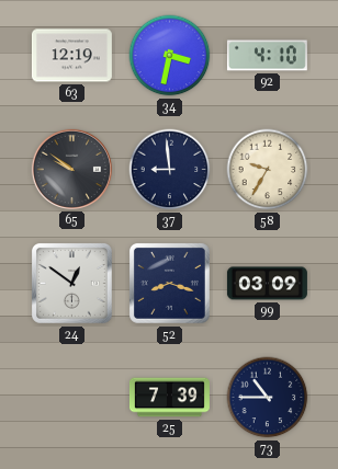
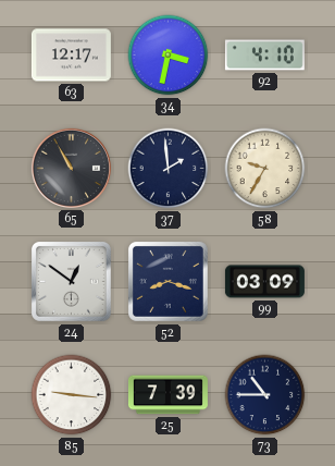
63: 12:19 -> 12:17 (71, 56)
65: 9:51 -> 10:55 (71, 168)
37: 8:59 -> 1:59 (169, 169)
85: none -> 9:16 (72, 395)
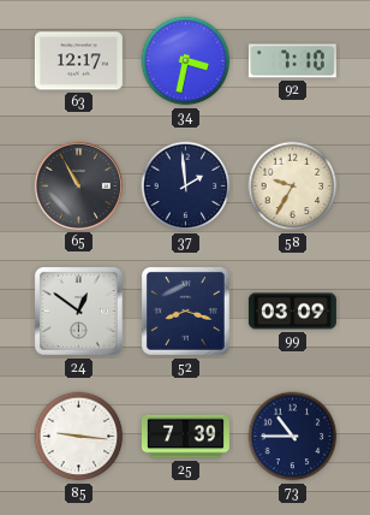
92: 4:10 -> 7:10 (292, 61)
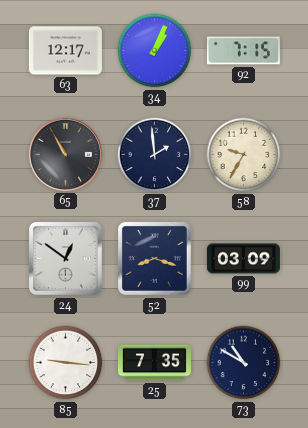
34: 3:32 -> 1:04 (155, 51)
92: 7:10 -> 7:15 (243, 51)
25: 7:39 -> 7:35 (154, 363)
73: 10:45 -> 10:50 (244, 363)
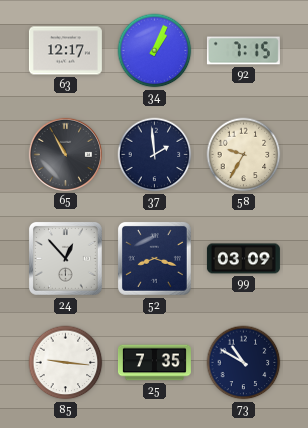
24: 12:51 -> 12:53 (65, 258)
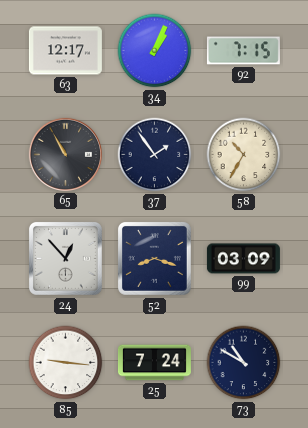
37: 1:59 -> 1:54 (155, 155)
58: 9:35 -> 10:35 (244, 155)
25: 7:35 -> 7:24 (154, 363)
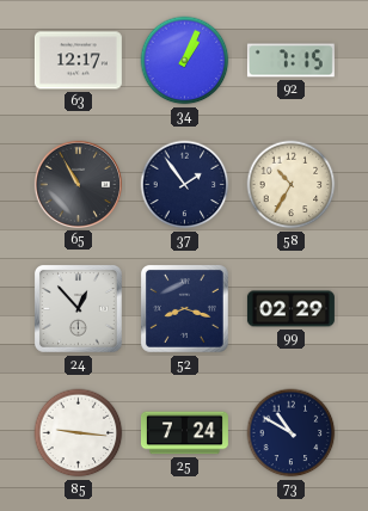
99: 03:09 -> 02:29 (290, 309)
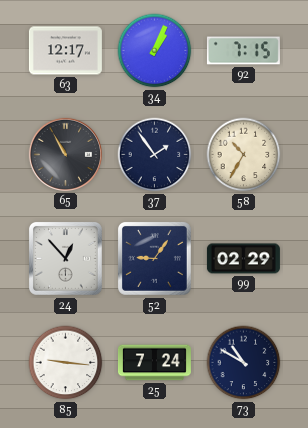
52: 8:18 -> 9:06 (154, 258)
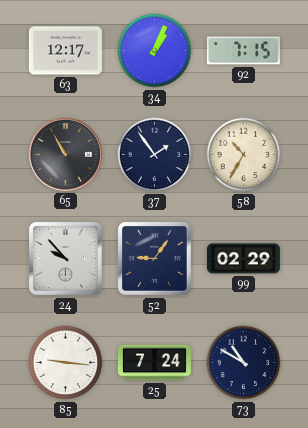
24: 12:53 -> 9:53 (65, 258)
